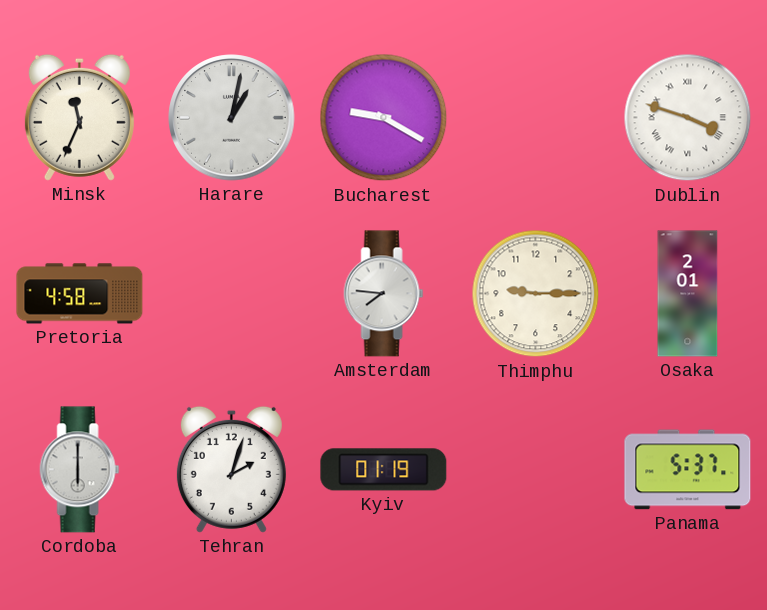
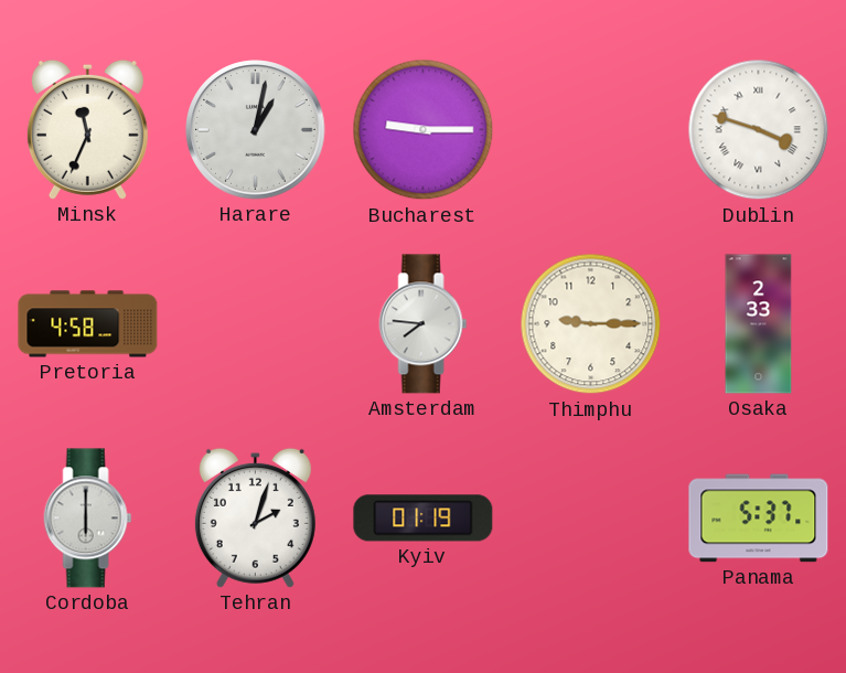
Bucharest: 9:20 -> 9:15 (424, 130)
Osaka: 2:01 -> 2:33 (759, 324)
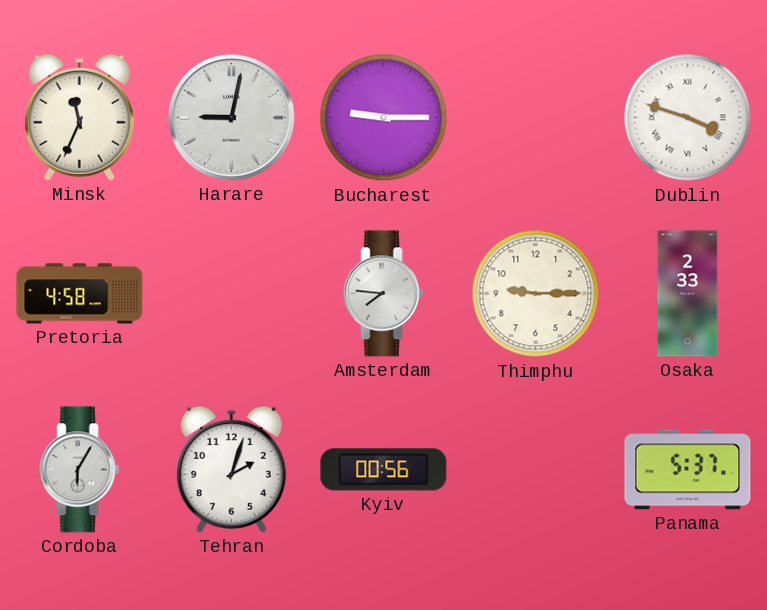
Harare: 1:02 -> 9:02 (232, 118)
Cordoba: 6:00 -> 6:05 (80, 470)
Kyiv: 01:19 -> 00:56 (384, 470)
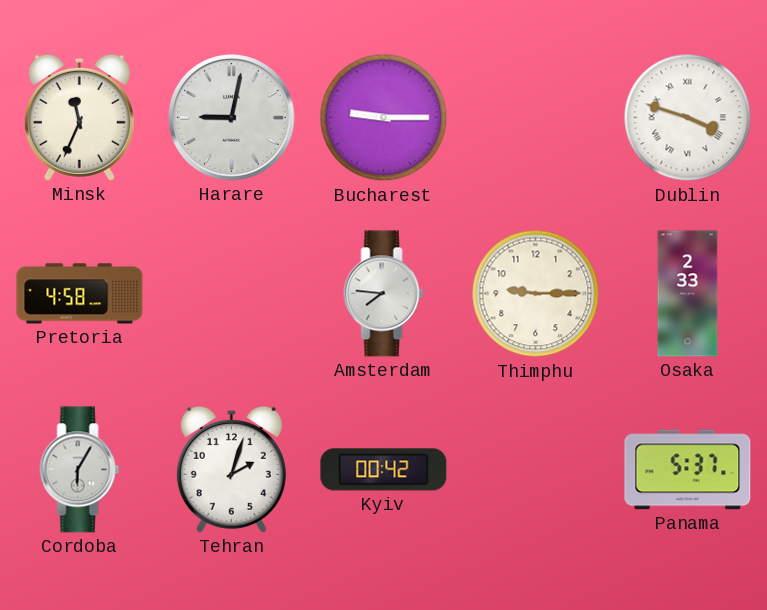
Kyiv: 00:56 -> 00:42 (384, 470)
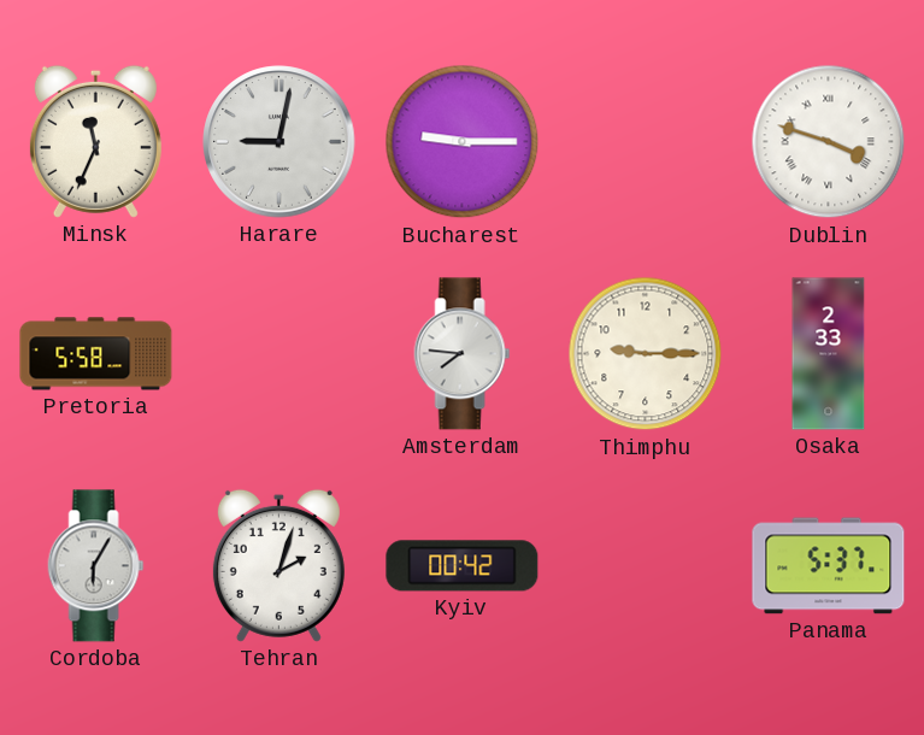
Pretoria: 4:58 -> 5:58 (96, 354)
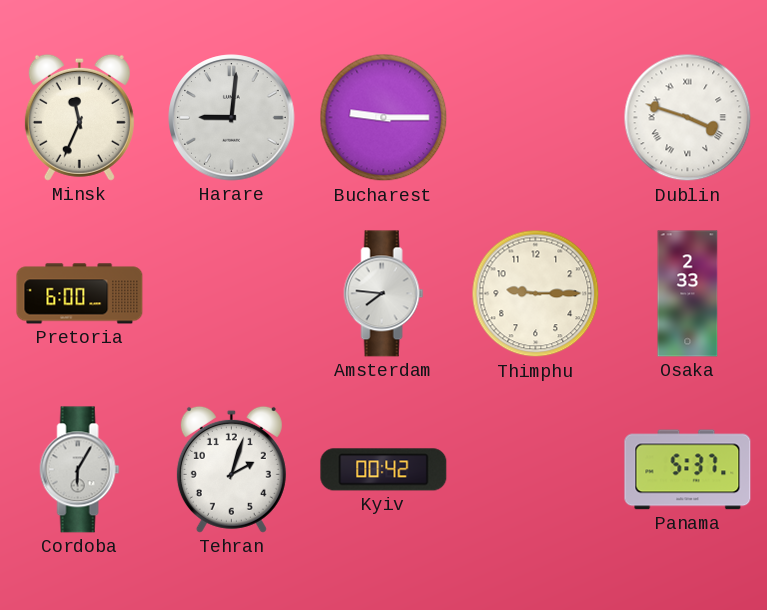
Harare: 9:02 -> 9:01 (232, 118)
Pretoria: 5:58 -> 6:00 (80, 294)
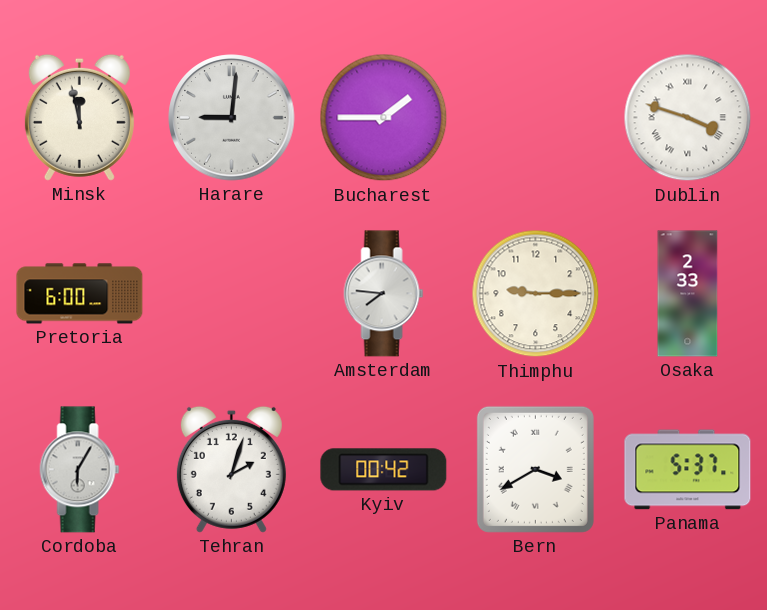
Minsk: 11:34 -> 11:58 (79, 117)
Bucharest: 9:15 -> 1:45 (384, 118)
Bern: none -> 3:40 (535, 469)
